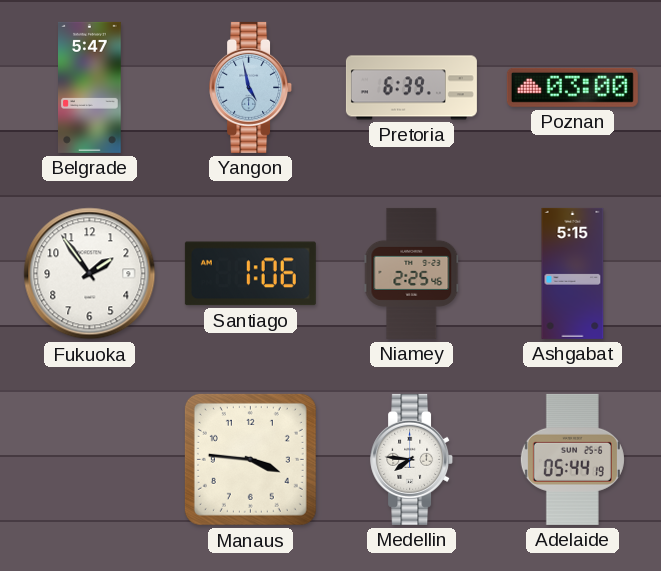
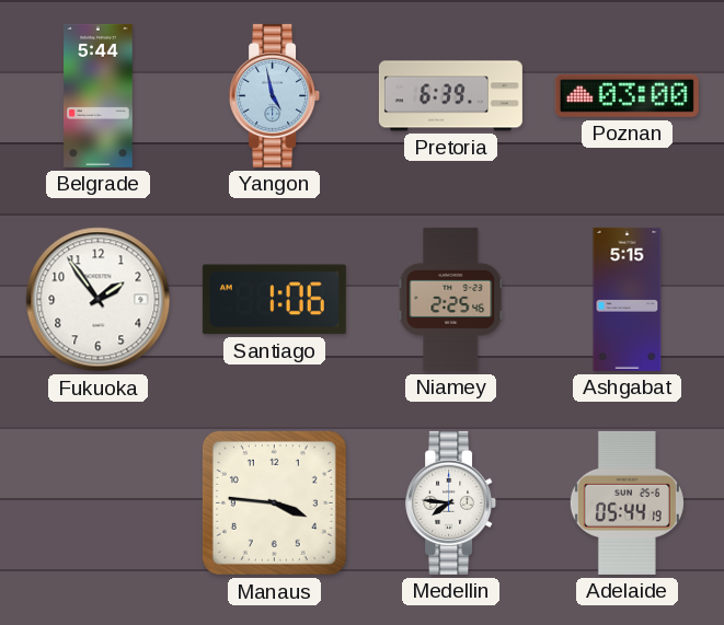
Belgrade: 5:47 -> 5:44 (99, 95)
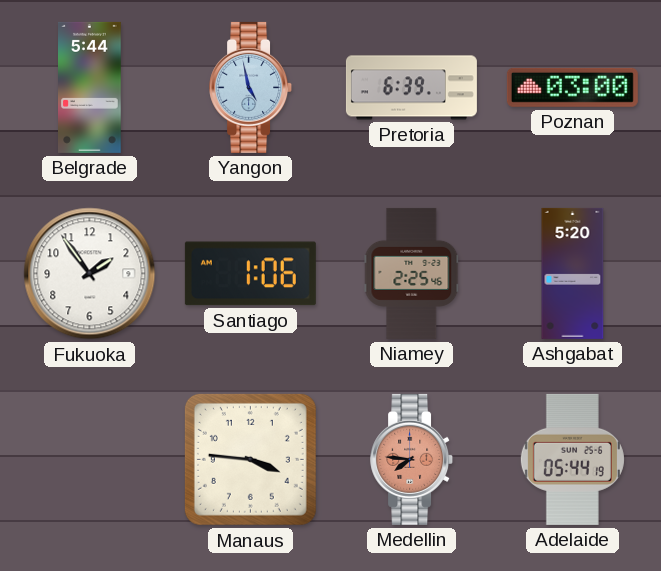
Ashgabat: 5:15 -> 5:20 (573, 273)
Medellin dial: white -> salmon (412, 459)
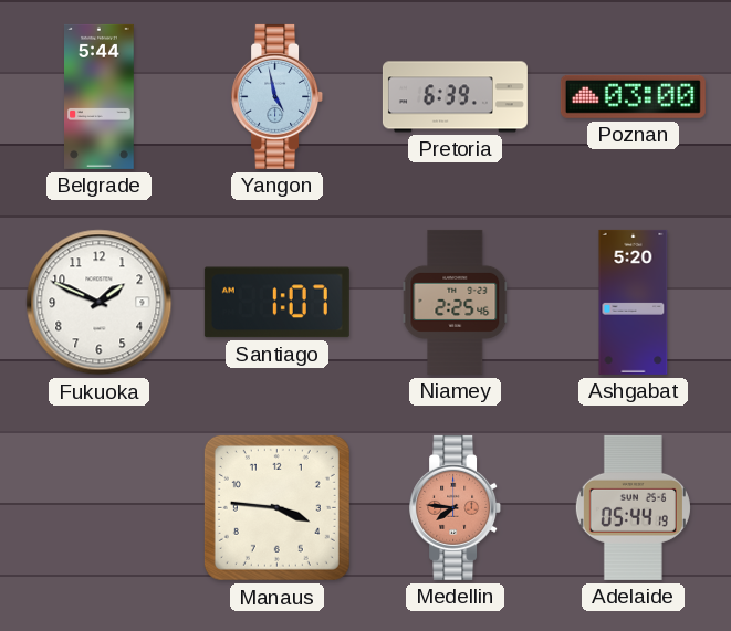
Fukuoka: 1:54 -> 1:49 (100, 303)
Santiago: 1:06 -> 1:07 (276, 303)
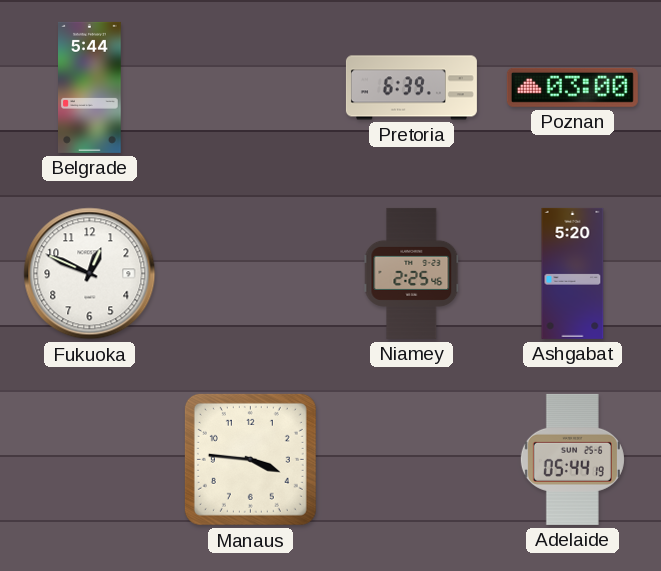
Yangon: 4:58 -> none (278, 96)
Fukuoka: 1:49 -> 12:49 (90, 274)
Santiago: 1:07 -> none (276, 303)
Medellin: 7:46 -> none (456, 507)
